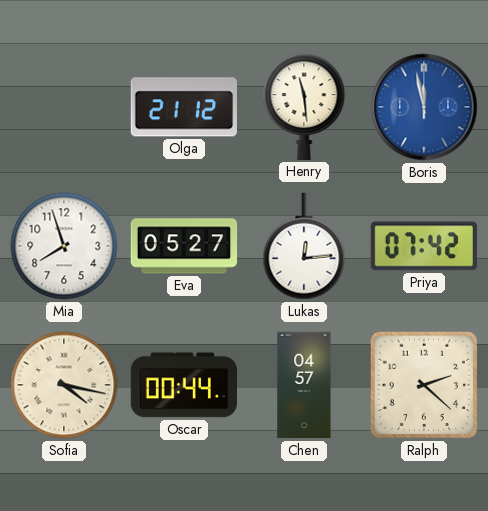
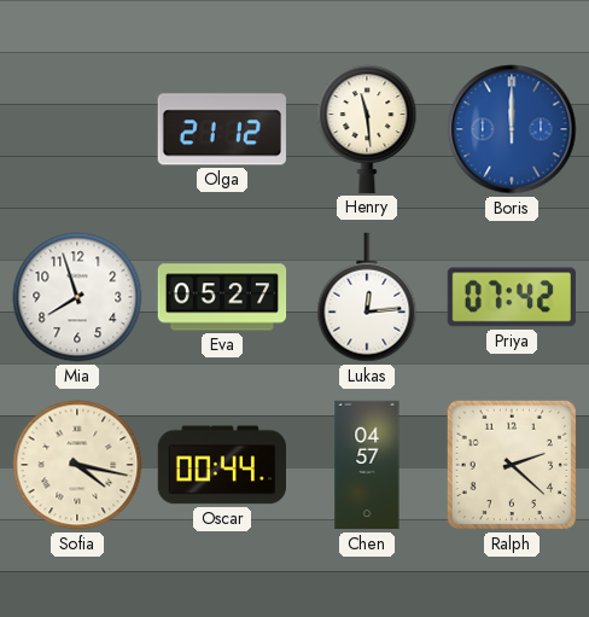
Boris: 11:58 -> 12:00 (512, 129)
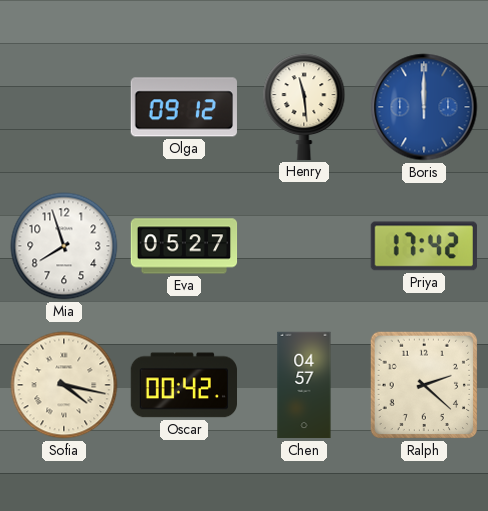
Olga: 21:12 -> 09:12 (183, 107)
Lukas: 12:14 -> none (367, 297)
Priya: 07:42 -> 17:42 (424, 246)
Oscar: 00:44 -> 00:42 (183, 385)
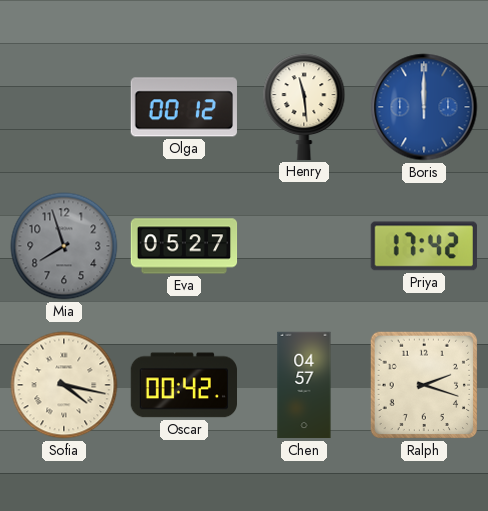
Olga: 09:12 -> 00:12 (183, 107)
Mia dial: white -> grey (64, 246)
Ralph: 2:22 -> 2:18 (424, 385)
